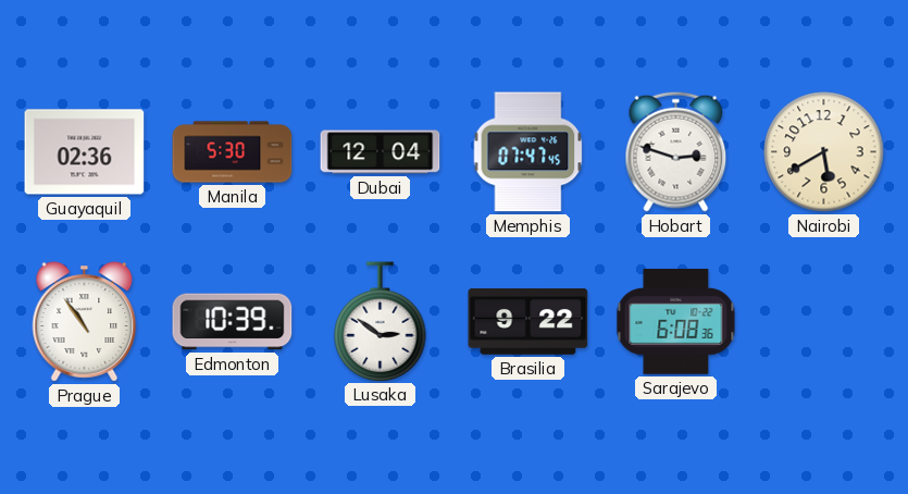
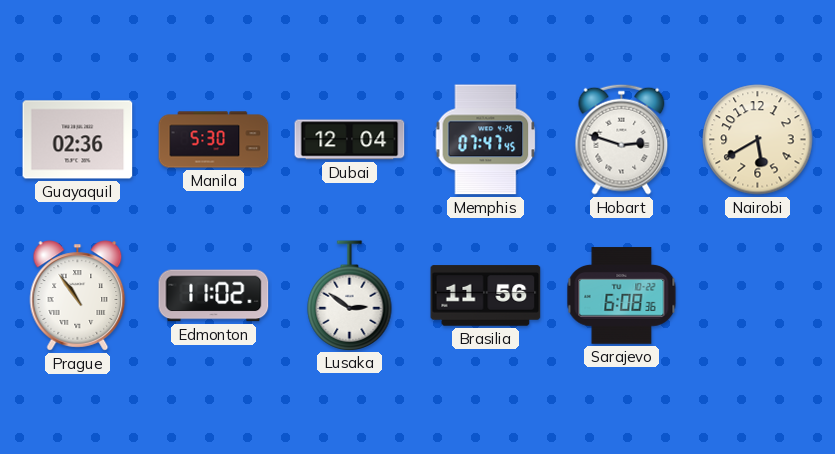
Edmonton: 10:39 -> 11:02 (214, 296)
Brasilia: 9:22 -> 11:56 (486, 296)
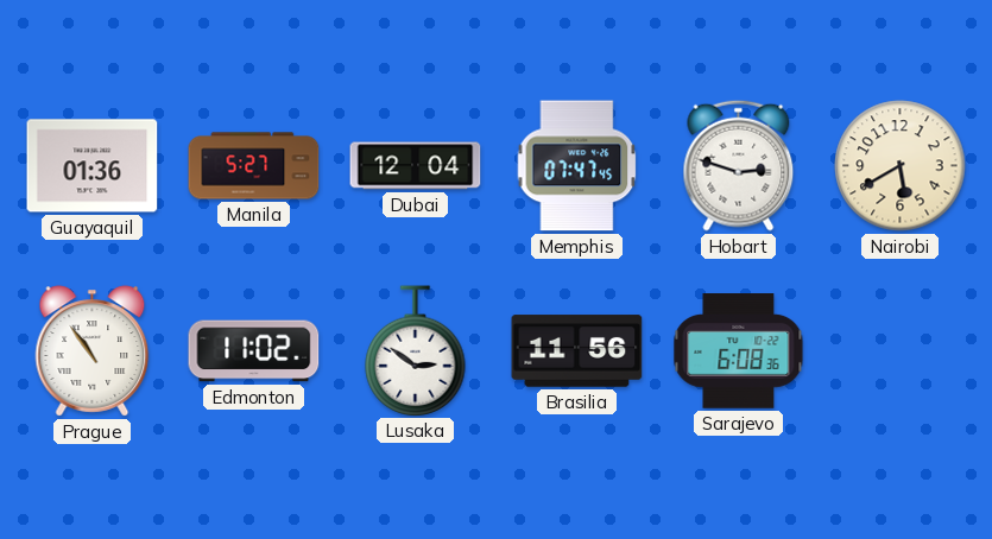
Guayaquil: 02:36 -> 01:36 (93, 166)
Manila: 5:30 -> 5:27 (254, 166)
